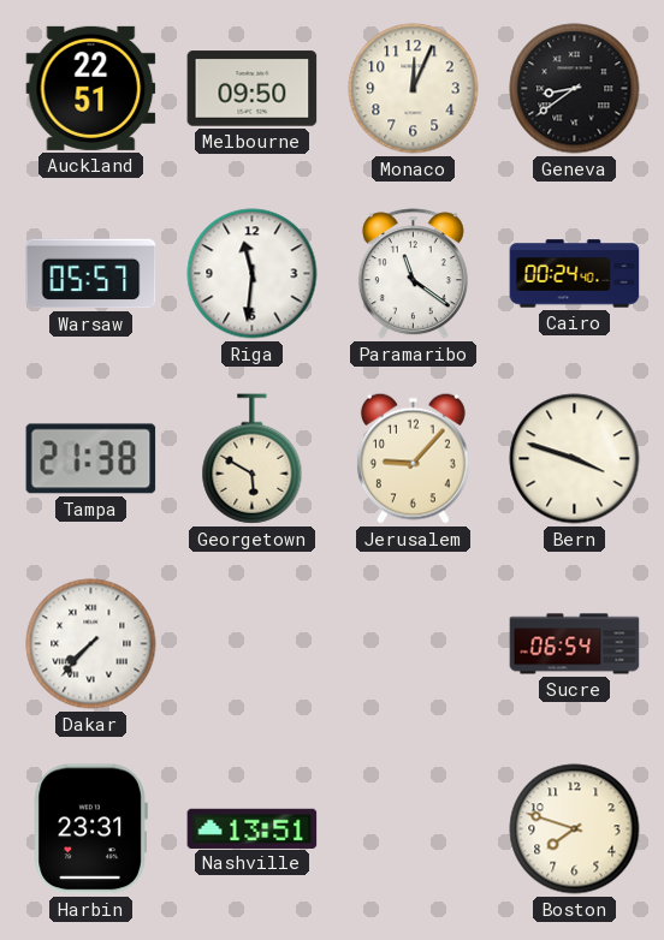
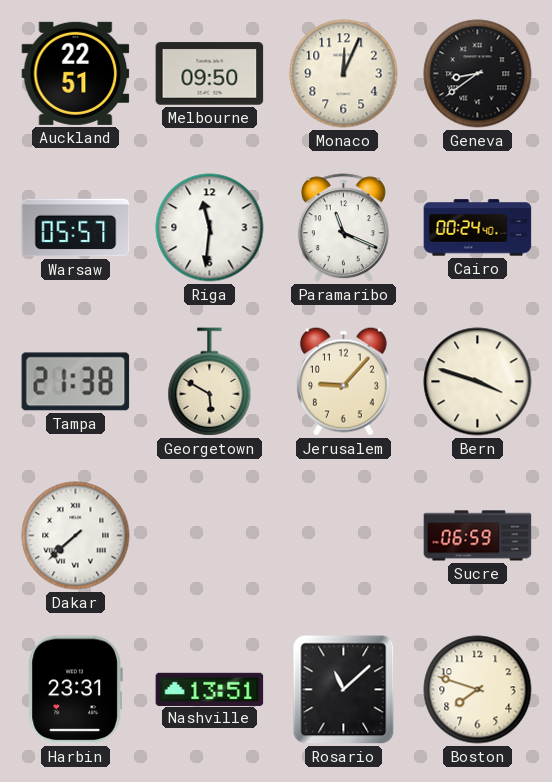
Paramaribo: 11:21 -> 11:19 (343, 228)
Dakar: 7:37 -> 7:38 (76, 536)
Sucre: 06:54 -> 06:59 (478, 536)
Rosario: none -> 11:08 (344, 690)
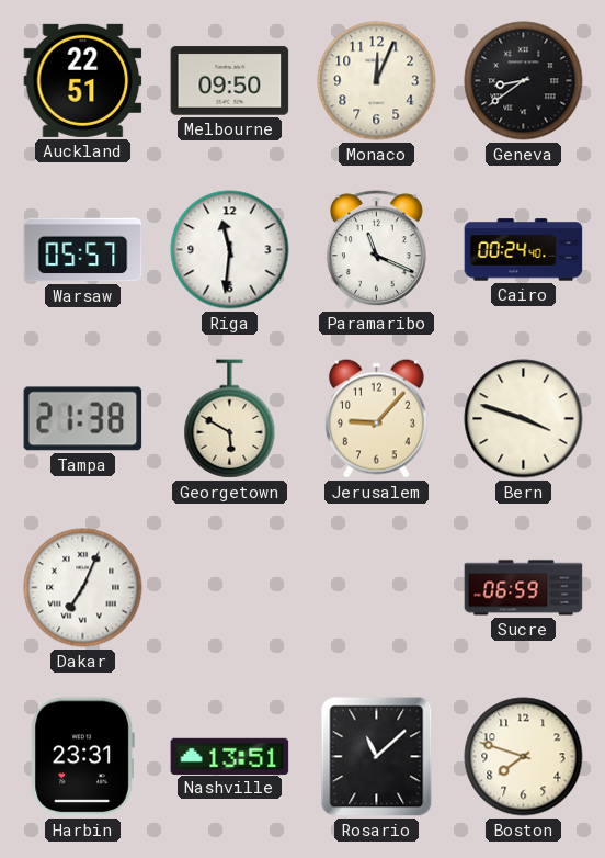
Dakar: 7:38 -> 7:04 (83, 588)
